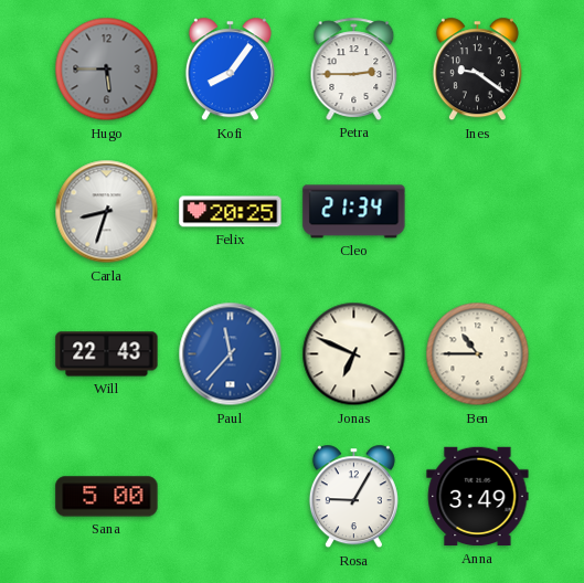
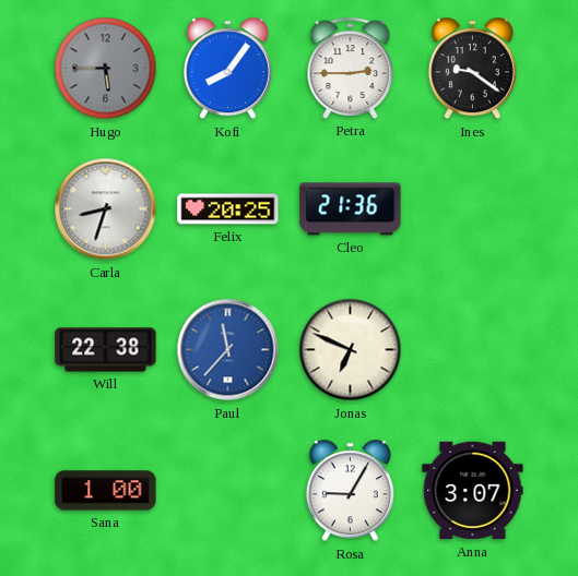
Cleo: 21:34 -> 21:36 (351, 209)
Will: 22:43 -> 22:38 (106, 350)
Ben: 10:45 -> none (478, 354)
Sana: 5:00 -> 1:00 (106, 491)
Anna: 3:49 -> 3:07 (473, 491)
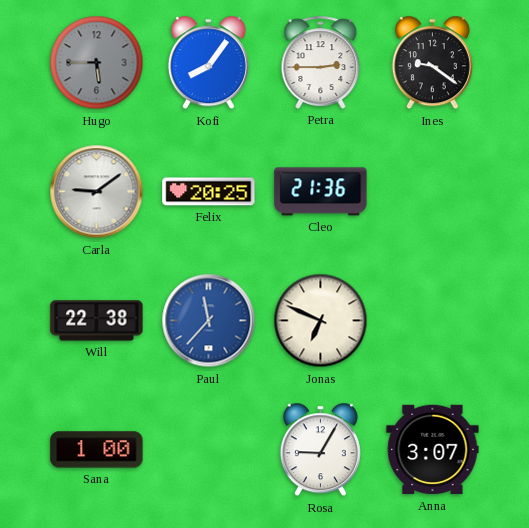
Carla: 8:33 -> 9:09 (97, 192)
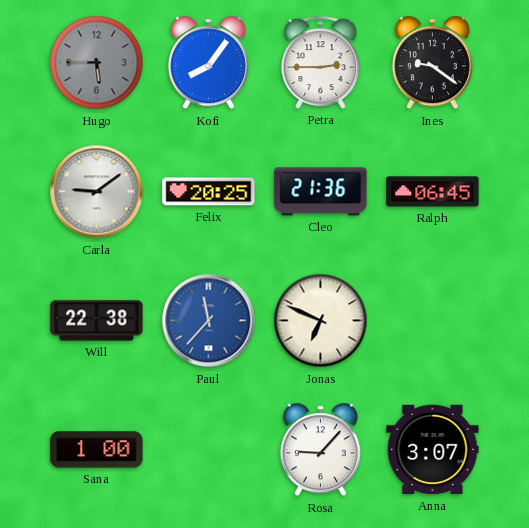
Ralph: none -> 06:45 (433, 192)
Rosa: 9:05 -> 9:07 (320, 450)
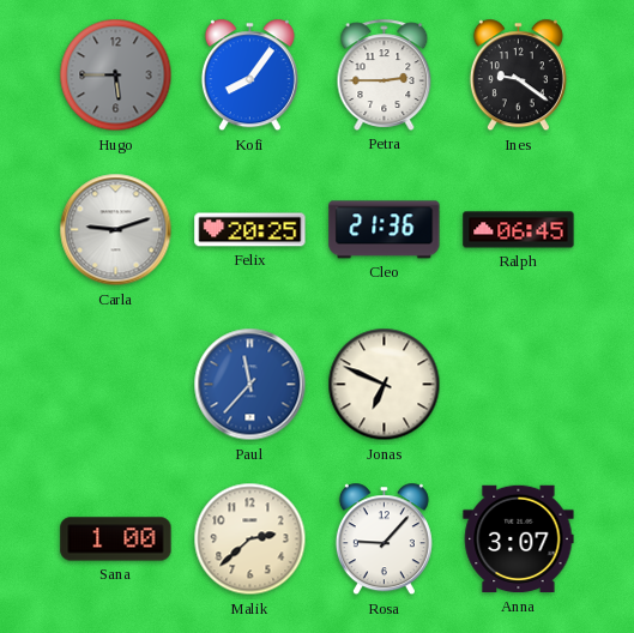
Carla: 9:09 -> 9:12 (116, 230)
Will: 22:38 -> none (97, 321)
Malik: none -> 2:38 (250, 539)
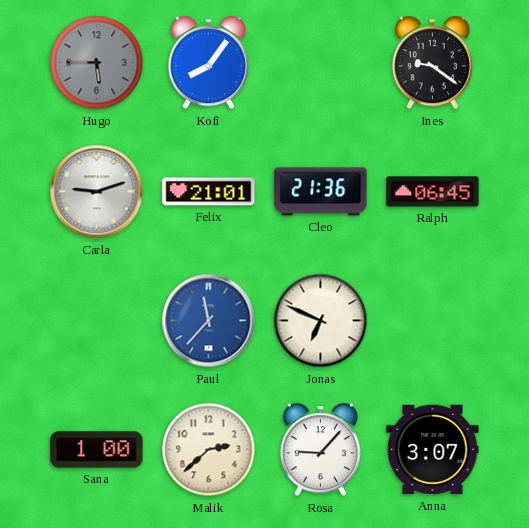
Petra: 2:45 -> none (385, 74)
Felix: 20:25 -> 21:01 (209, 192)
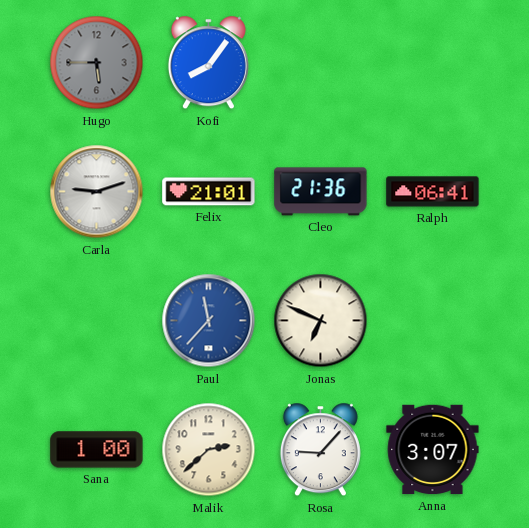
Ines: 9:21 -> none (432, 63)
Ralph: 06:45 -> 06:41 (433, 192)
